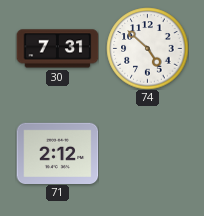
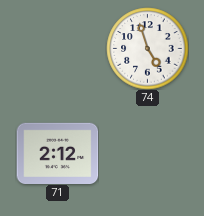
30: 7:31 -> none (57, 49)
74: 4:52 -> 4:57 (147, 48)
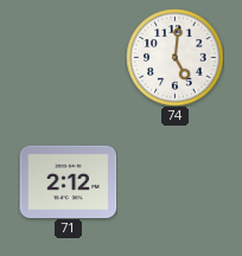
74: 4:57 -> 5:01 (174, 57)
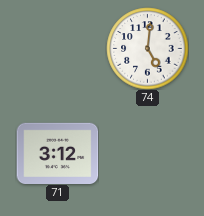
71: 2:12 -> 3:12 (57, 153)
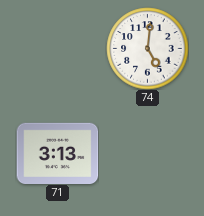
71: 3:12 -> 3:13 (57, 153)
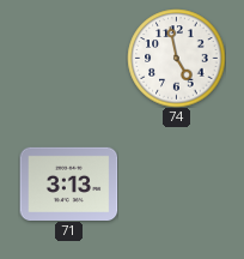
74: 5:01 -> 4:58 (176, 58)
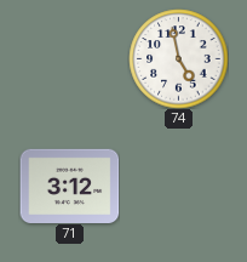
71: 3:13 -> 3:12 (69, 186)
